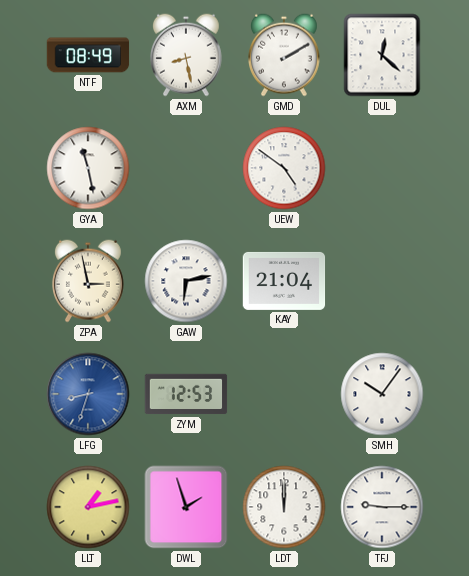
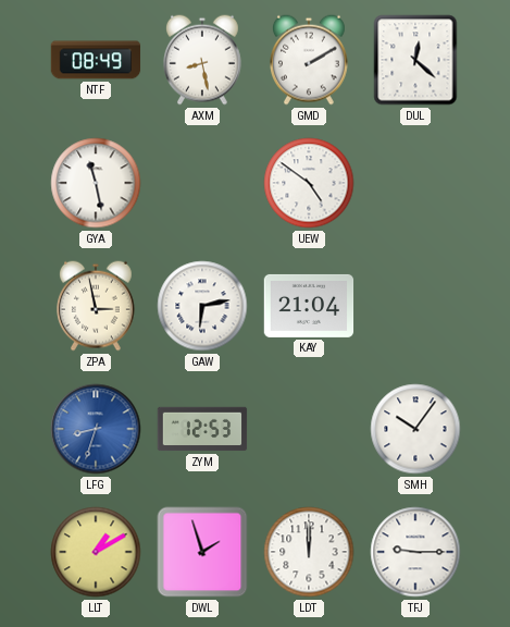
LLT: 1:13 -> 1:10 (96, 552)
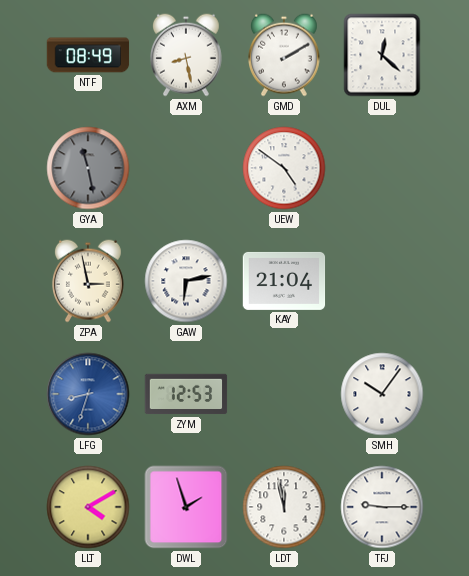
GYA dial: white -> grey (88, 168)
LLT: 1:10 -> 4:10 (88, 507)
LDT: 12:00 -> 11:58 (284, 507)
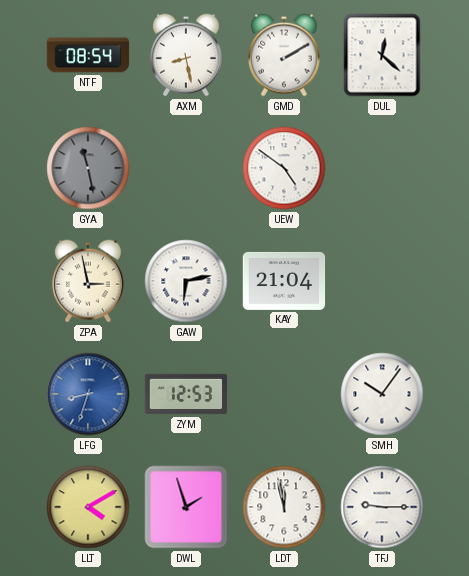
NTF: 08:49 -> 08:54 (88, 55)
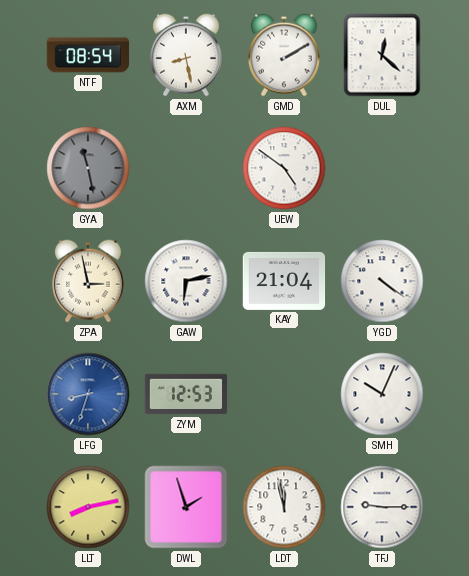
YGD: none -> 4:21 (382, 281)
SMH: 10:06 -> 10:04 (382, 394)
LLT: 4:10 -> 8:13 (88, 507)
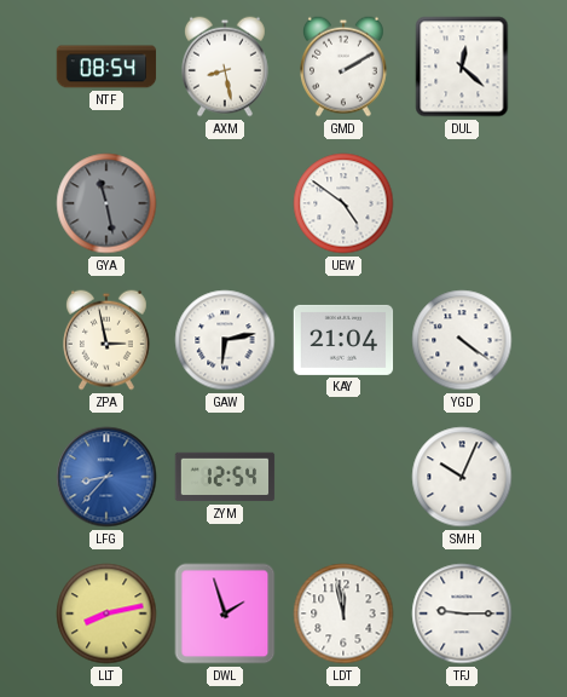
LFG: 8:33 -> 8:37 (106, 477)
ZYM: 12:53 -> 12:54 (225, 477)
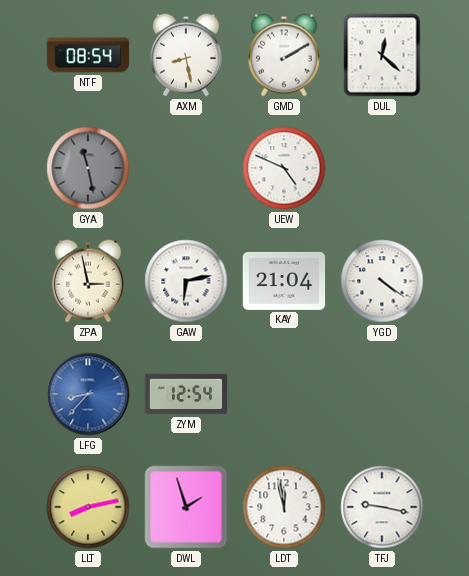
UEW: 4:51 -> 4:49 (284, 168)
SMH: 10:04 -> none (462, 477)
TFJ: 9:15 -> 9:17 (382, 507)
